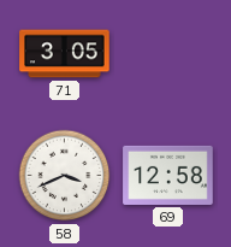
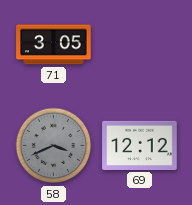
58 dial: white -> grey (54, 146)
69: 12:58 -> 12:12 (140, 145)
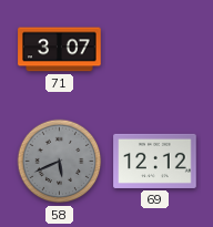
71: 3:05 -> 3:07 (60, 50)
58: 3:41 -> 5:41 (60, 162)
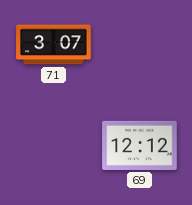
58: 5:41 -> none (60, 162)
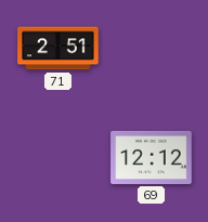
71: 3:07 -> 2:51 (58, 49)
